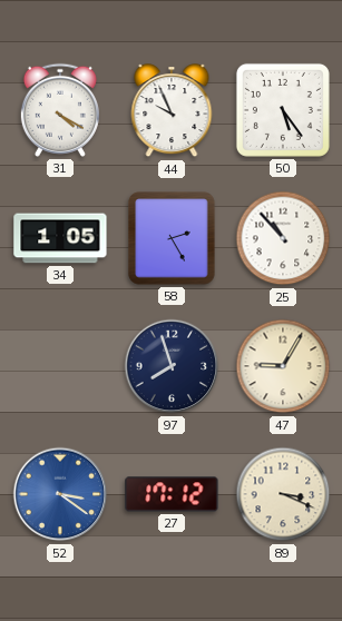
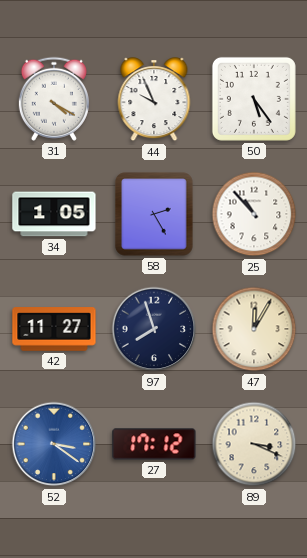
42: none -> 11:27 (54, 329)
47: 9:05 -> 12:05 (254, 329)
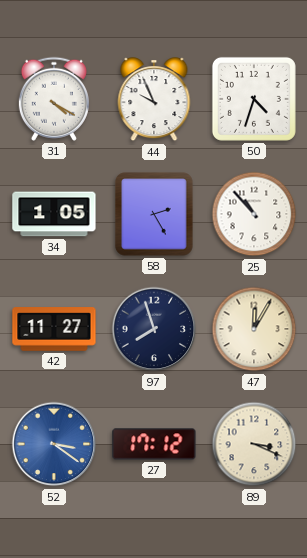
50: 5:24 -> 4:33 (254, 99)
